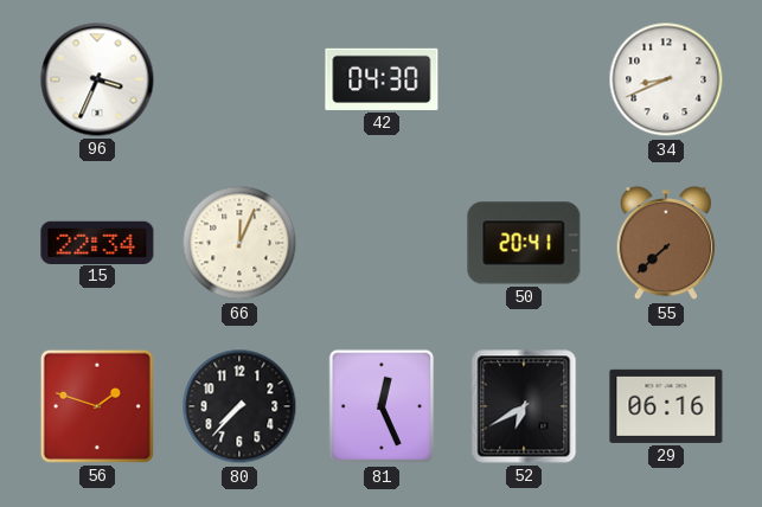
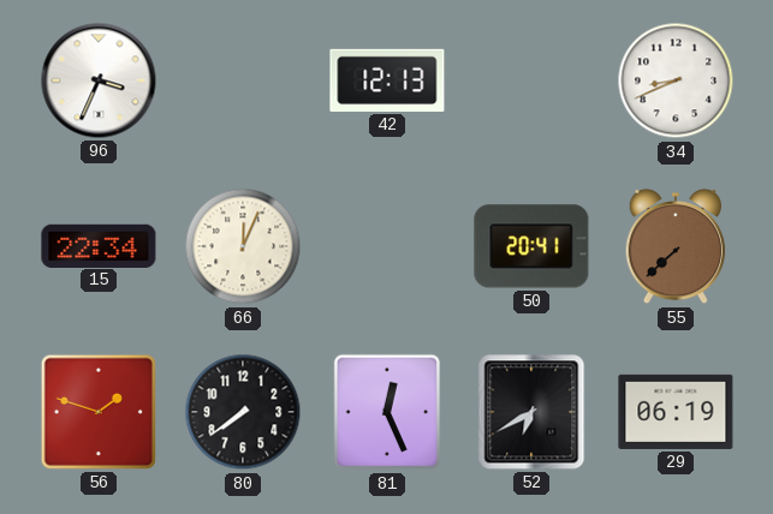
42: 04:30 -> 12:13 (387, 80)
80: 7:37 -> 7:39 (243, 412)
29: 06:16 -> 06:19 (676, 412)
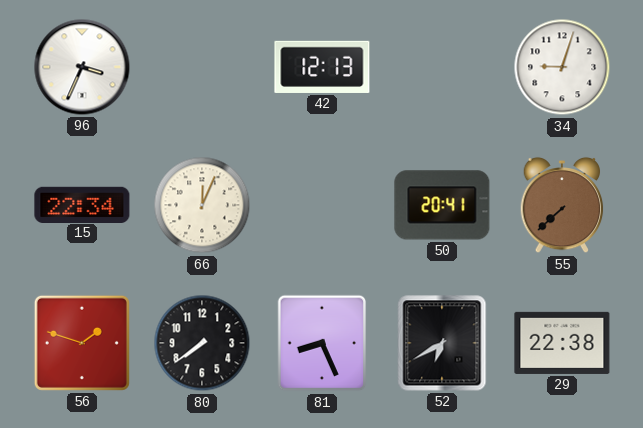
34: 8:41 -> 9:03 (562, 67)
81: 12:26 -> 8:26 (322, 343)
29: 06:19 -> 22:38 (562, 343)
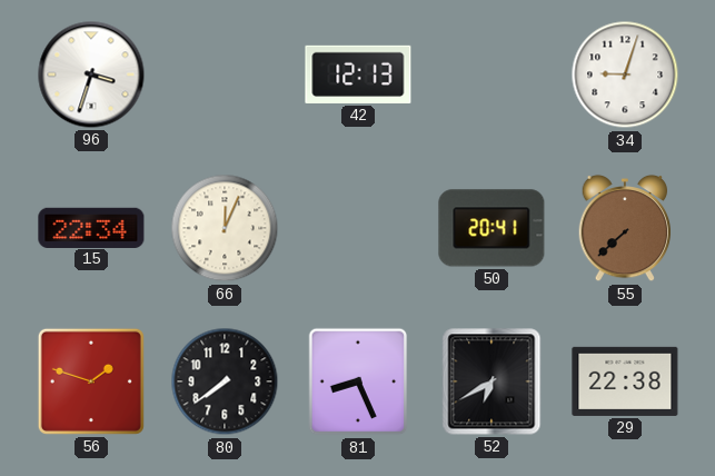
96: 3:34 -> 3:33 (91, 75)
